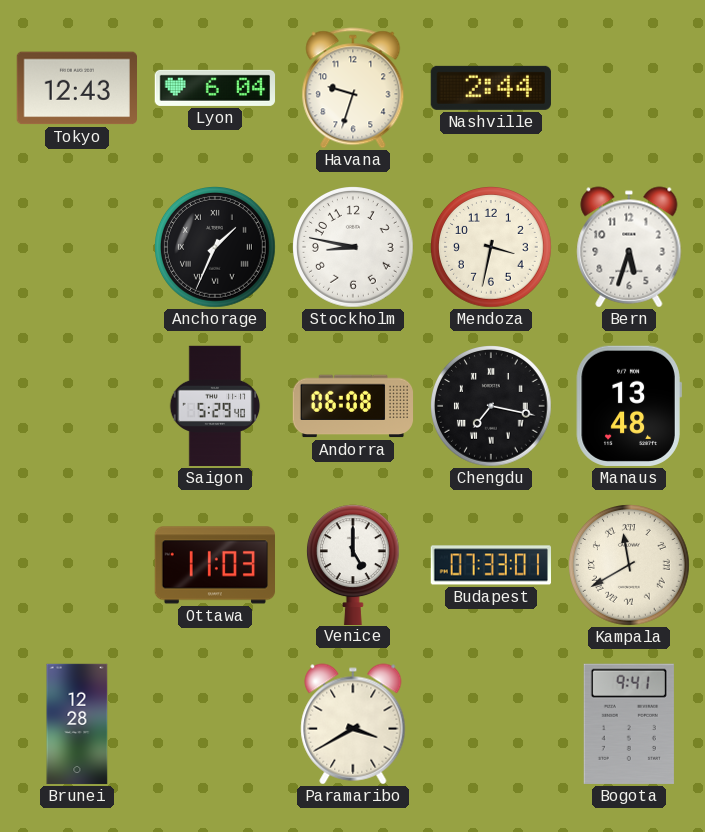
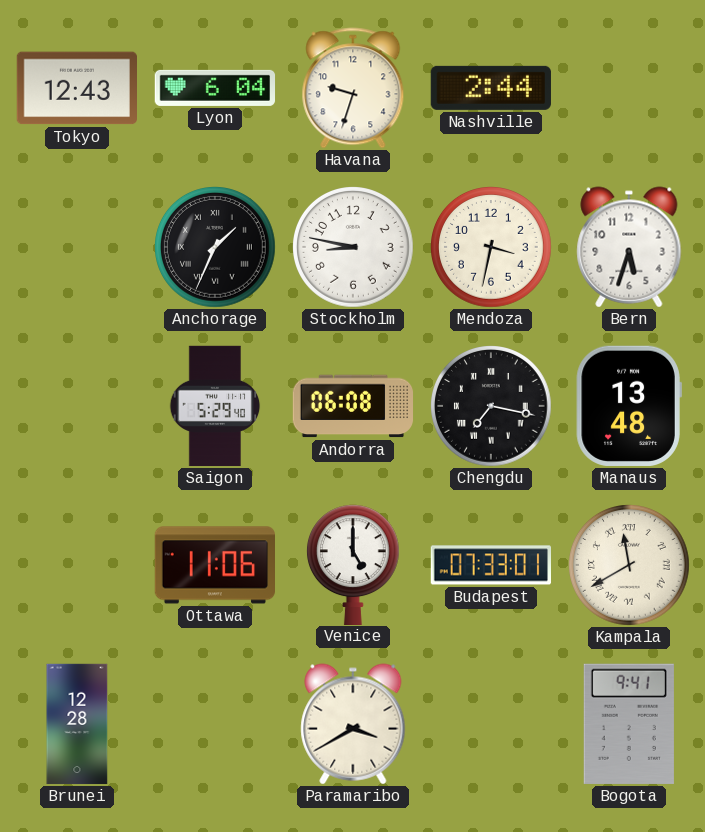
Ottawa: 11:03 -> 11:06 (214, 565)
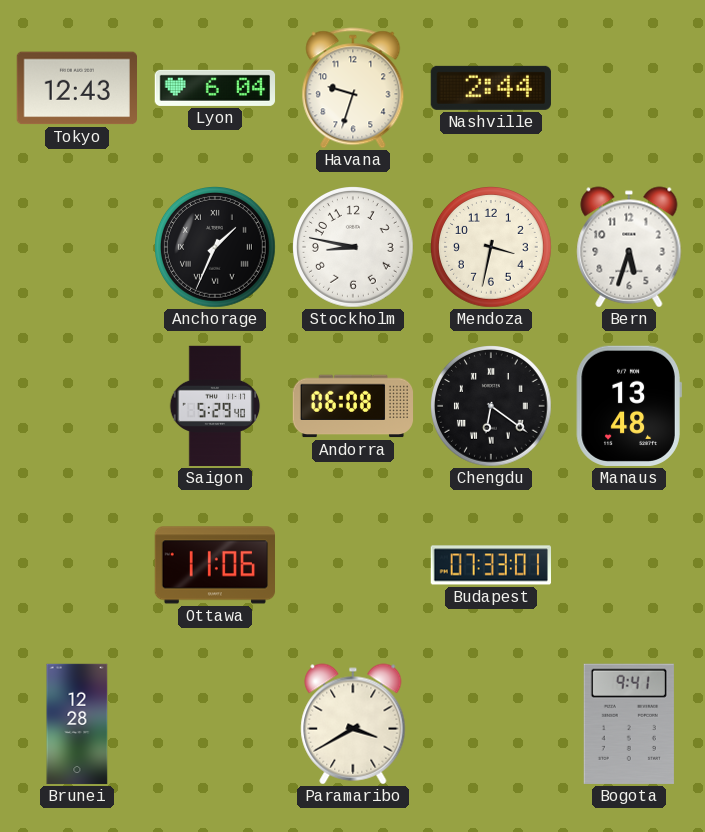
Chengdu: 7:17 -> 6:21 (492, 407)
Venice: 5:00 -> none (353, 564)
Kampala: 11:40 -> none (630, 566)
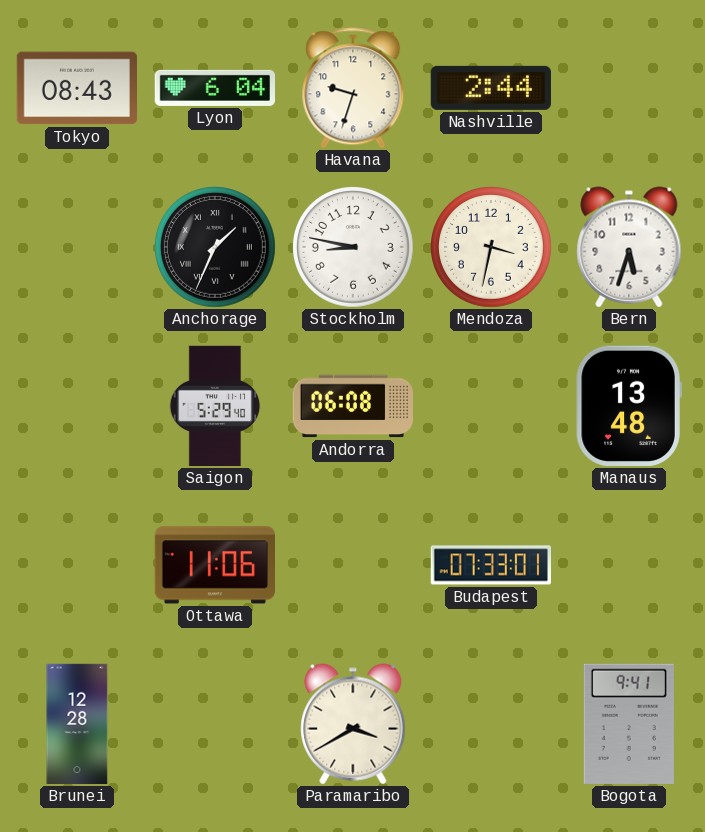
Tokyo: 12:43 -> 08:43 (76, 88)
Chengdu: 6:21 -> none (492, 407)
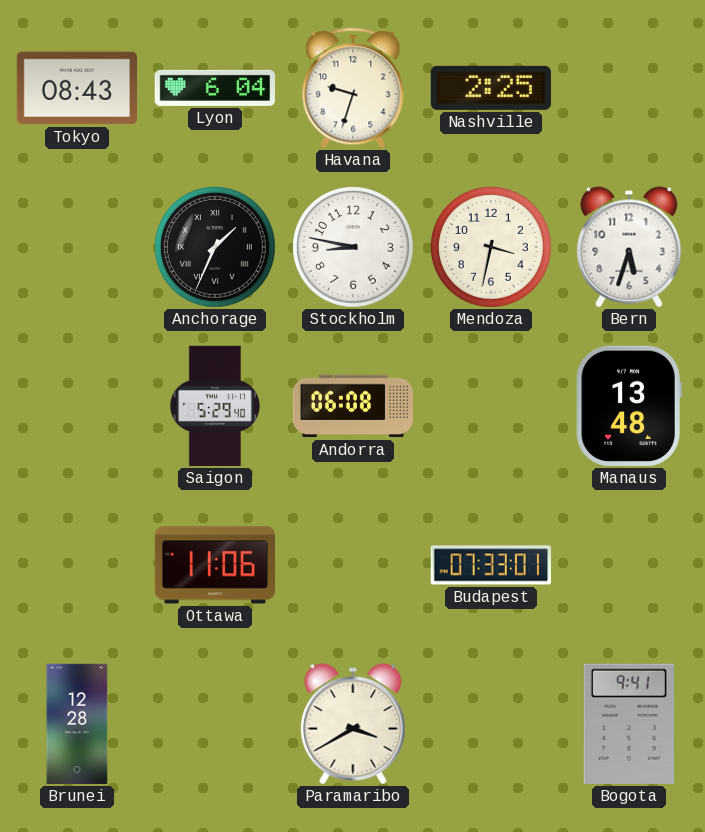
Nashville: 2:44 -> 2:25 (491, 88)
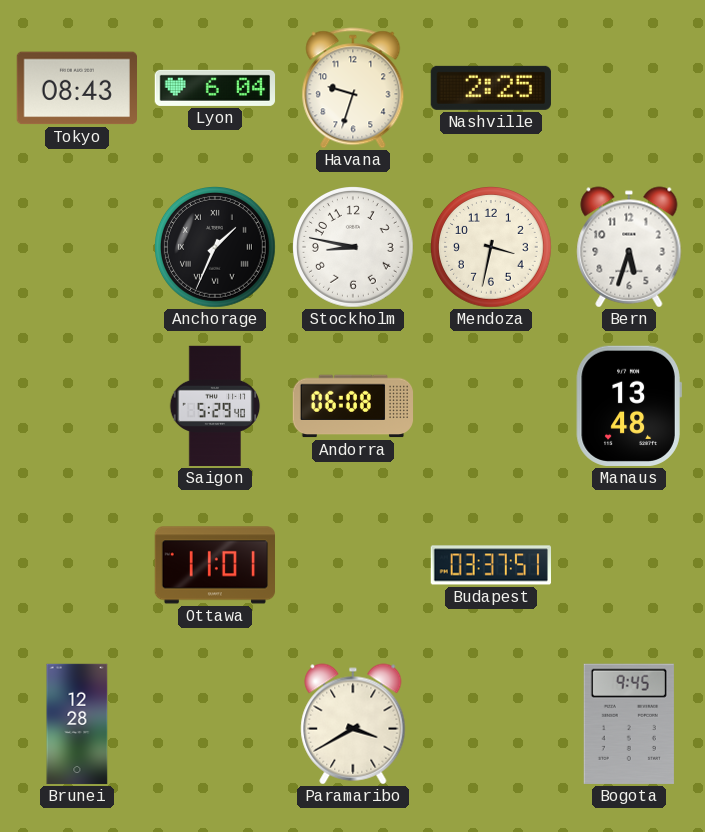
Ottawa: 11:06 -> 11:01 (214, 565)
Budapest: 07:33 -> 03:37 (490, 565)
Bogota: 9:41 -> 9:45 (629, 724)
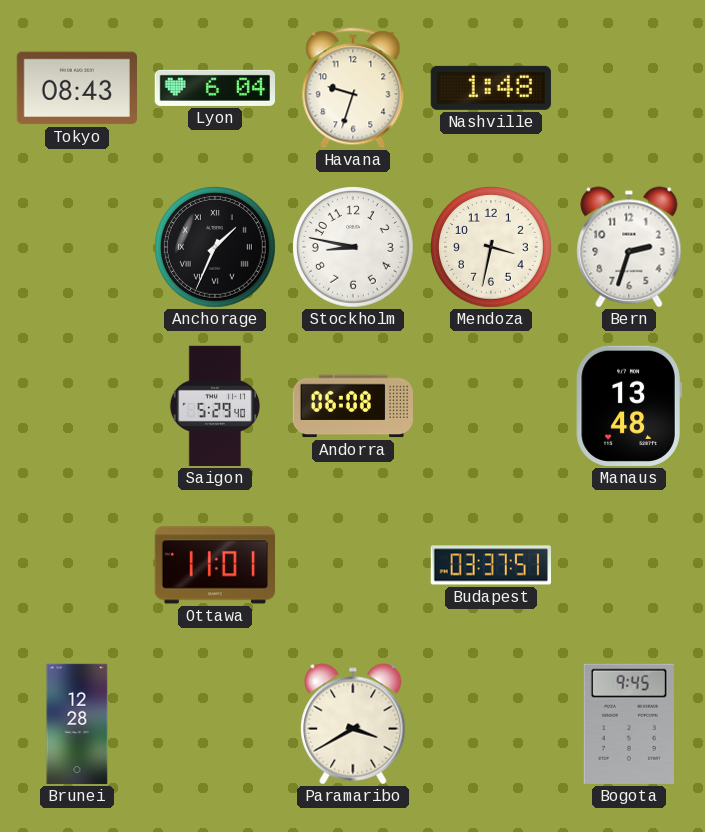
Nashville: 2:25 -> 1:48 (491, 88)
Bern: 5:33 -> 2:33 (629, 247)
